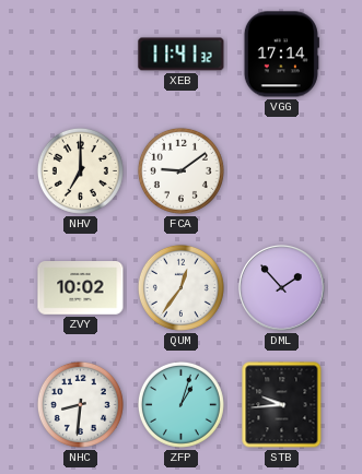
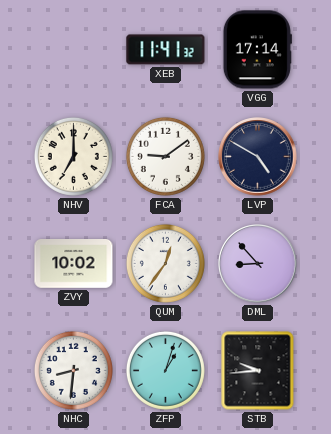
LVP: none -> 4:50 (258, 157)
DML: 1:53 -> 8:53 (258, 264)
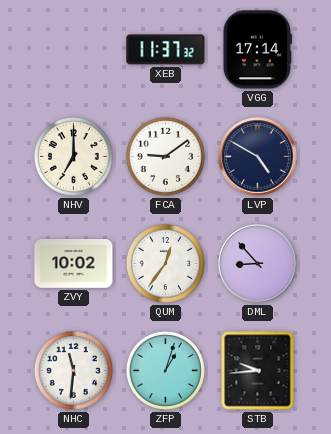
XEB: 11:41 -> 11:37 (166, 50)
NHC: 8:31 -> 11:31 (73, 370)
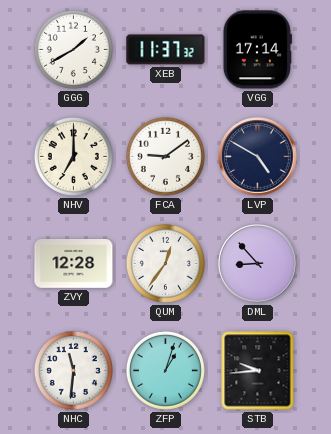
GGG: none -> 1:40 (73, 49)
ZVY: 10:02 -> 12:28 (74, 264)
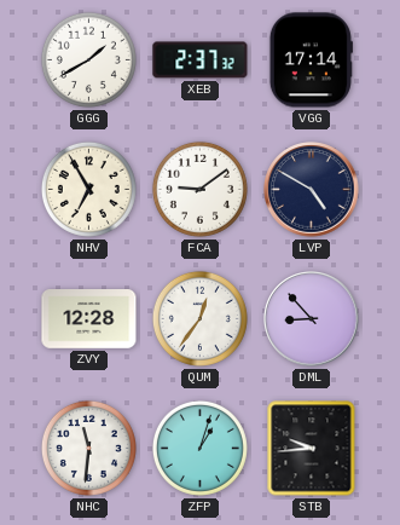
XEB: 11:37 -> 2:37 (201, 60)
NHV: 7:00 -> 6:55 (88, 189)
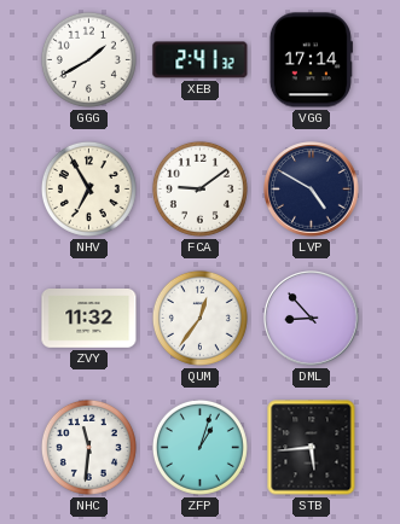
XEB: 2:37 -> 2:41 (201, 60)
ZVY: 12:28 -> 11:32 (89, 319)
STB: 9:44 -> 5:44 (312, 448)
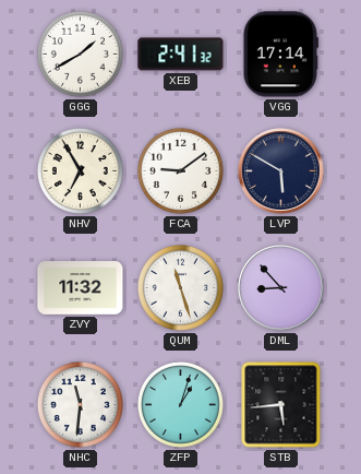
LVP: 4:50 -> 5:50 (281, 171)
QUM: 12:36 -> 11:27 (180, 287)
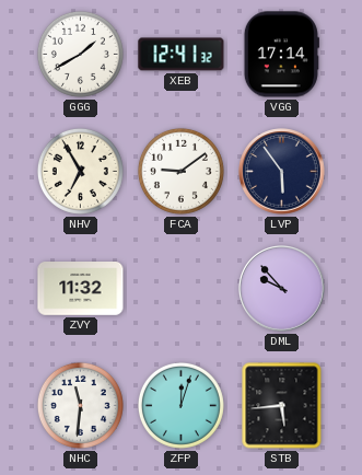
XEB: 2:41 -> 12:41 (182, 55)
LVP: 5:50 -> 5:54 (282, 172)
QUM: 11:27 -> none (180, 287)
DML: 8:53 -> 9:53 (282, 289)
ZFP: 1:03 -> 12:03 (180, 405)
